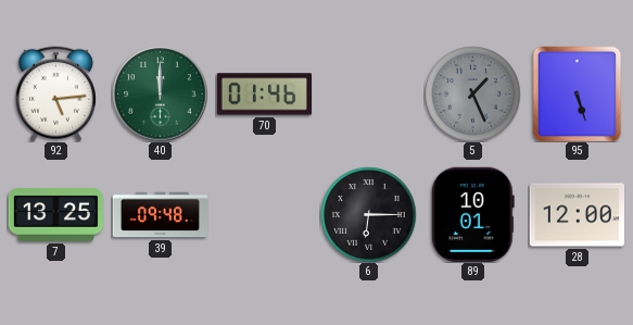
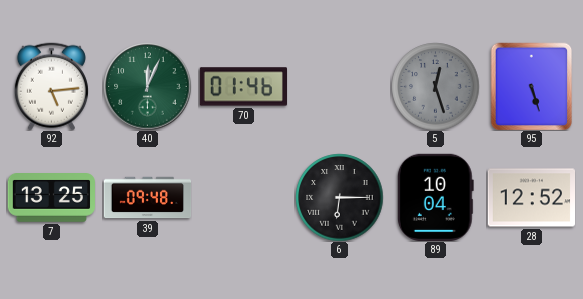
40: 12:00 -> 12:04 (147, 86)
5: 1:26 -> 12:27 (435, 86)
89: 10:01 -> 10:04 (435, 197)
28: 12:00 -> 12:52 (531, 198)
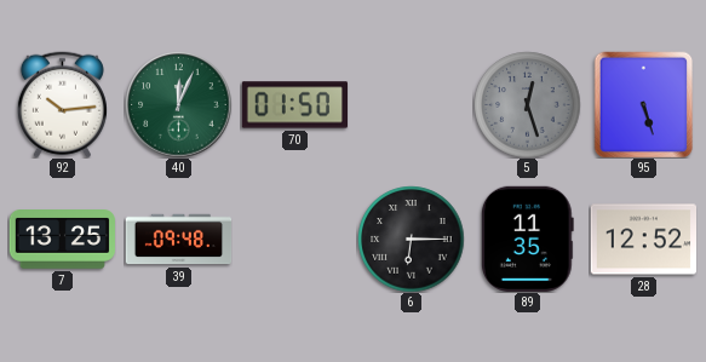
92: 5:14 -> 10:14 (62, 104)
70: 01:46 -> 01:50 (294, 105)
89: 10:04 -> 11:35 (527, 239)
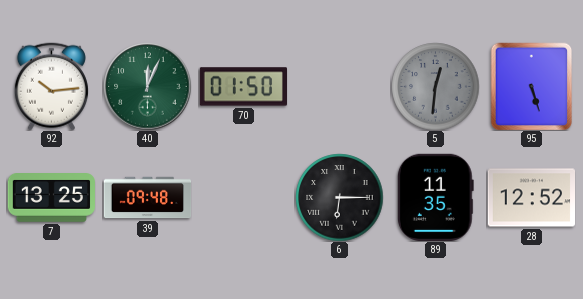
5: 12:27 -> 12:31 (435, 86)
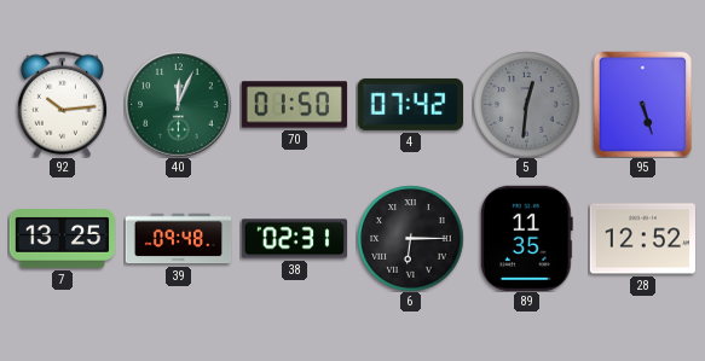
4: none -> 07:42 (410, 104)
38: none -> 02:31 (294, 239)
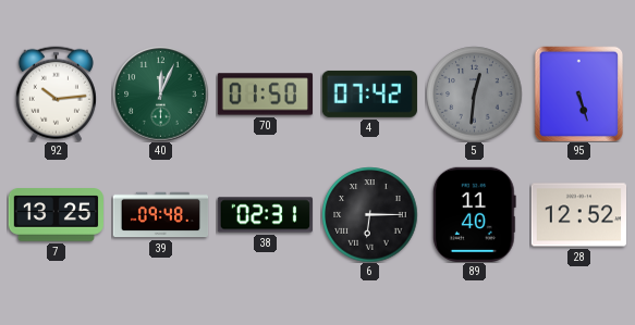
89: 11:35 -> 11:40 (474, 214)
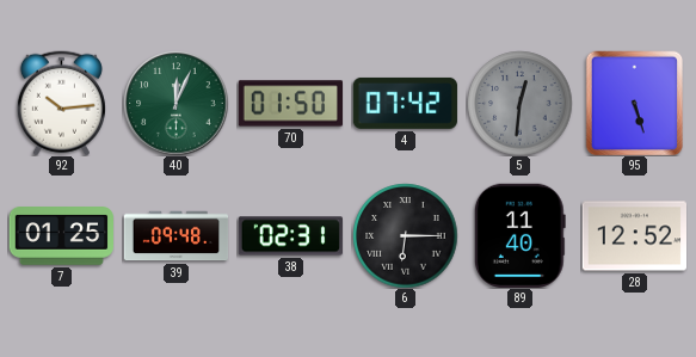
7: 13:25 -> 01:25 (61, 236)
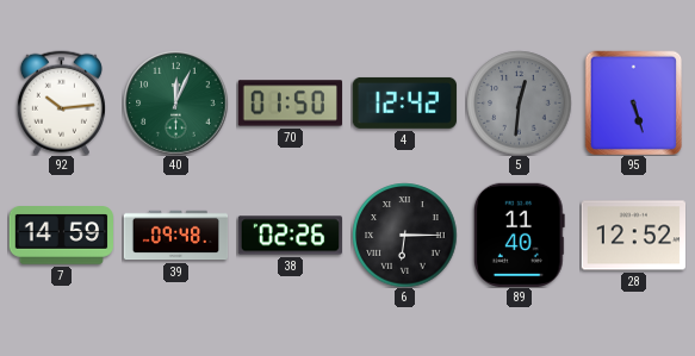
4: 07:42 -> 12:42 (404, 102)
7: 01:25 -> 14:59 (61, 236)
38: 02:31 -> 02:26 (290, 236)
